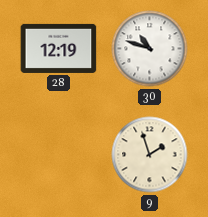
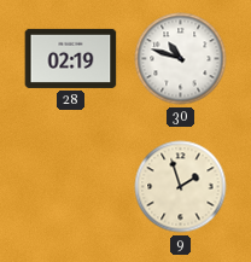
28: 12:19 -> 02:19 (71, 58)
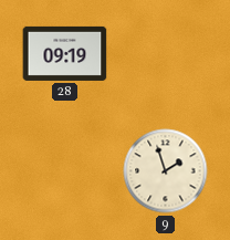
28: 02:19 -> 09:19 (65, 53)
30: 10:48 -> none (181, 59)
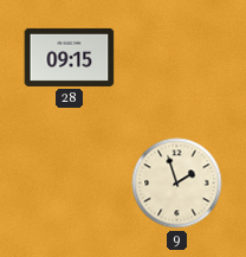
28: 09:19 -> 09:15 (70, 57)
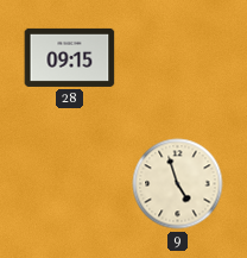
9: 1:57 -> 4:57 (178, 184)
